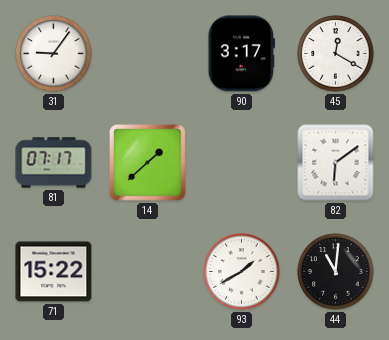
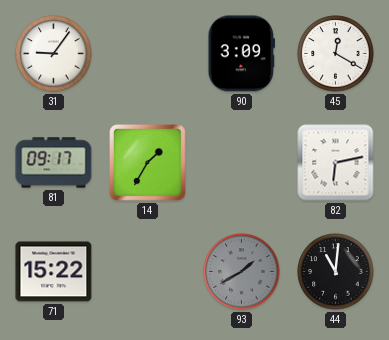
90: 3:17 -> 3:09 (241, 54)
81: 07:17 -> 09:17 (54, 163)
14: 1:38 -> 1:35 (148, 163)
82: 6:09 -> 6:13 (336, 163)
93 dial: white -> grey (242, 272)
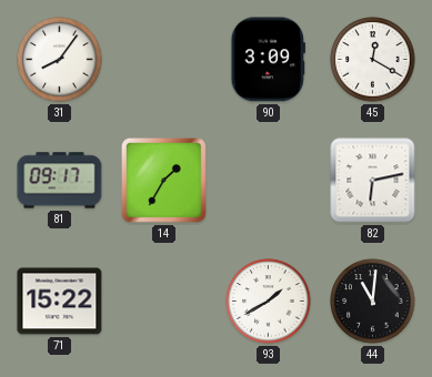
31: 9:06 -> 8:06 (60, 60)
93 dial: grey -> white (269, 302)
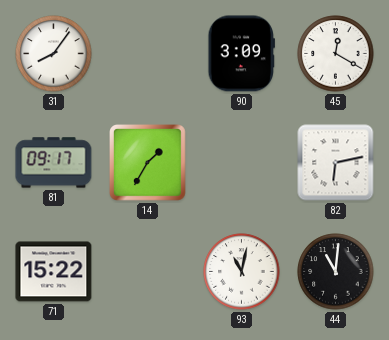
93: 1:40 -> 11:02 (242, 272)
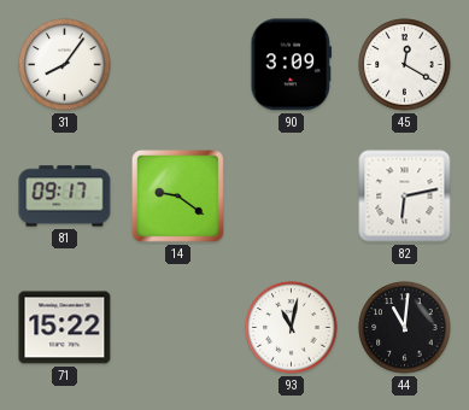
14: 1:35 -> 9:21 (178, 197)
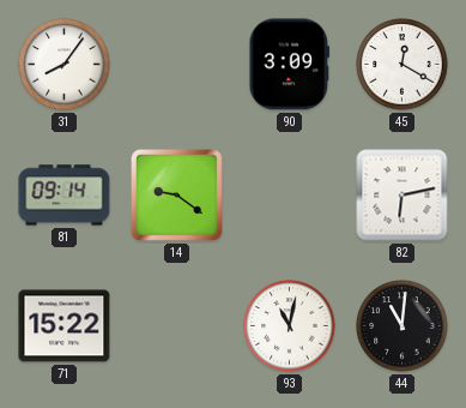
81: 09:17 -> 09:14 (65, 196)
